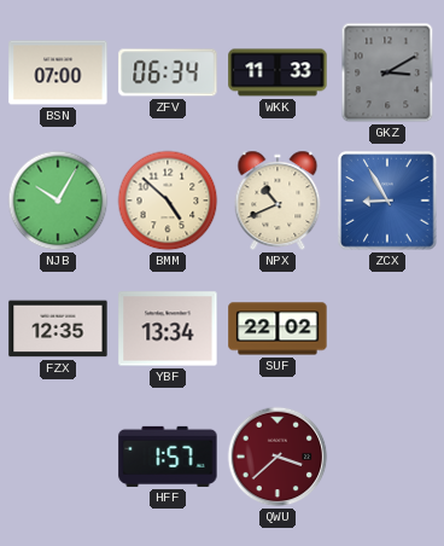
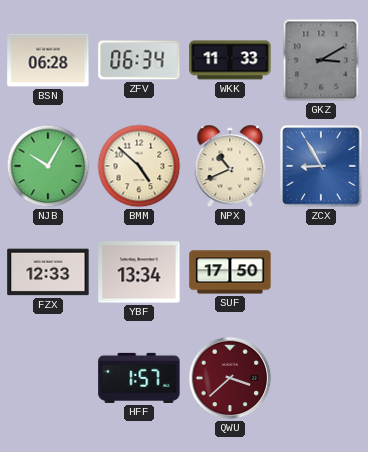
BSN: 07:00 -> 06:28 (48, 60)
FZX: 12:35 -> 12:33 (48, 272)
SUF: 22:02 -> 17:50 (230, 272)
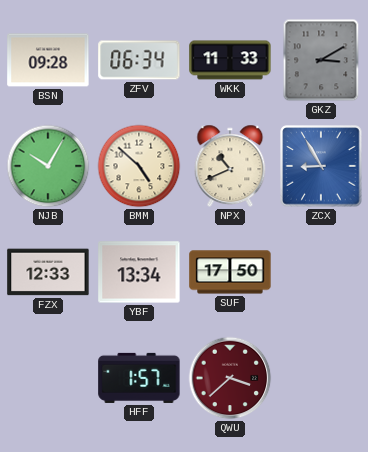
BSN: 06:28 -> 09:28 (48, 60)
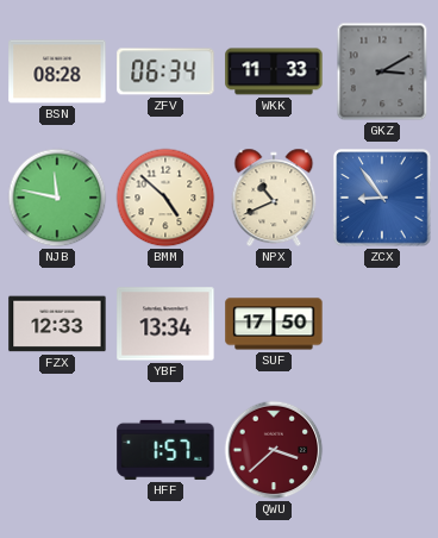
BSN: 09:28 -> 08:28 (57, 71)
NJB: 10:05 -> 11:47 (57, 198)
ZCX: 8:55 -> 8:54 (382, 198)
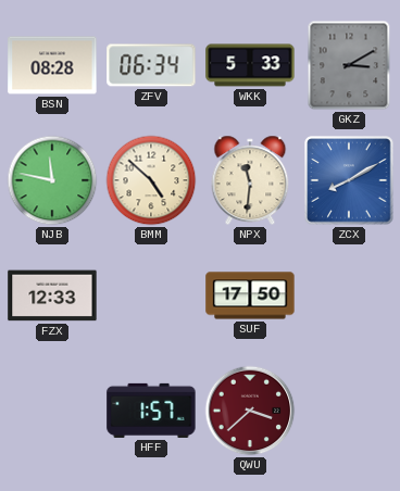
WKK: 11:33 -> 5:33 (250, 65)
NPX: 10:41 -> 11:31 (250, 180)
ZCX: 8:54 -> 8:10 (349, 180)
YBF: 13:34 -> none (165, 324)
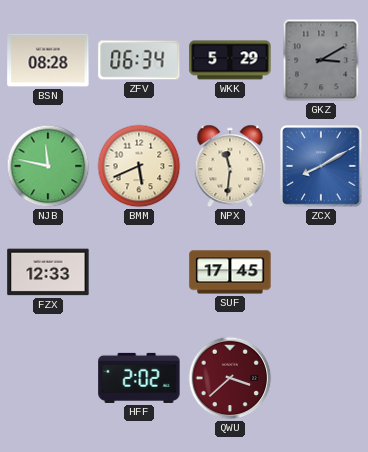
WKK: 5:33 -> 5:29 (230, 60)
BMM: 4:52 -> 5:41 (139, 166)
SUF: 17:50 -> 17:45 (230, 272)
HFF: 1:57 -> 2:02 (139, 378)
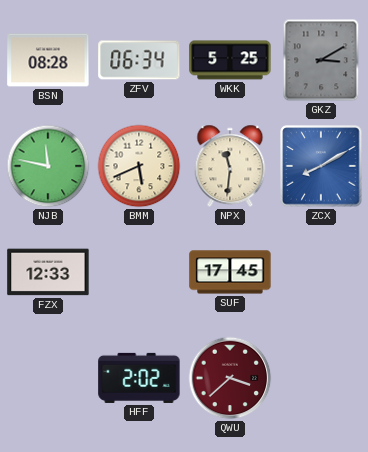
WKK: 5:29 -> 5:25 (230, 60)
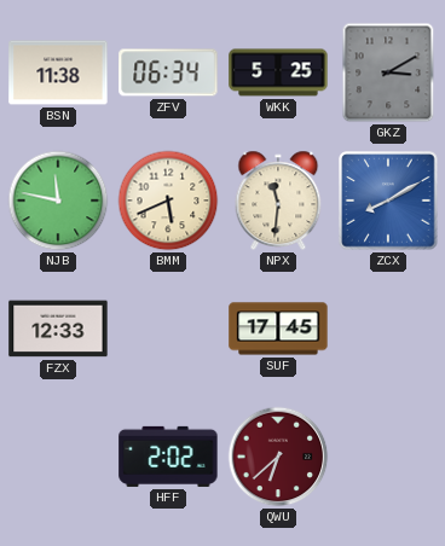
BSN: 08:28 -> 11:38 (58, 72)
QWU: 3:38 -> 6:38 (278, 457)
